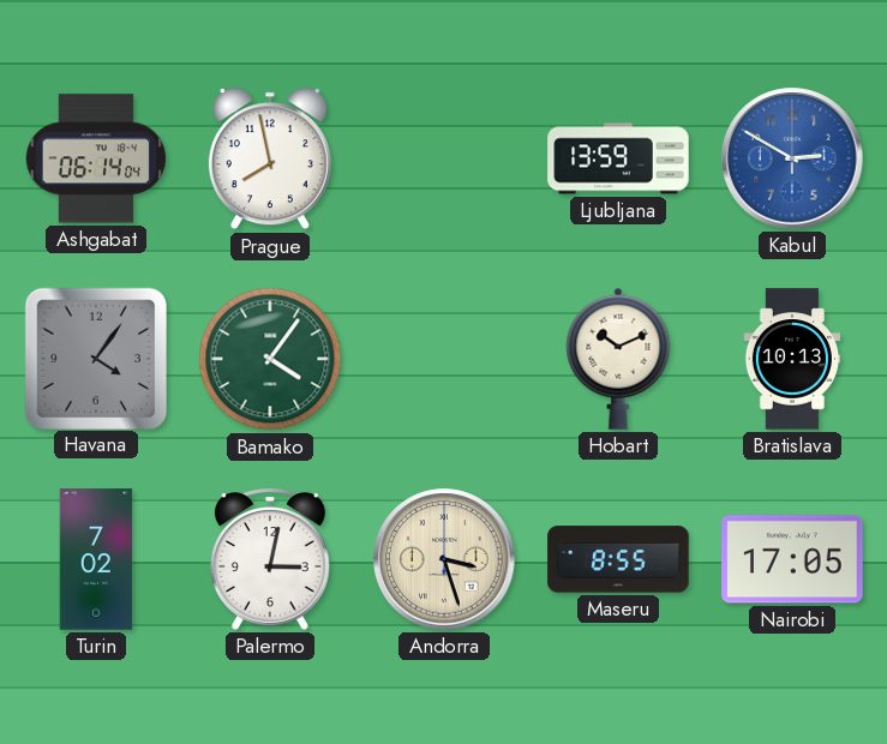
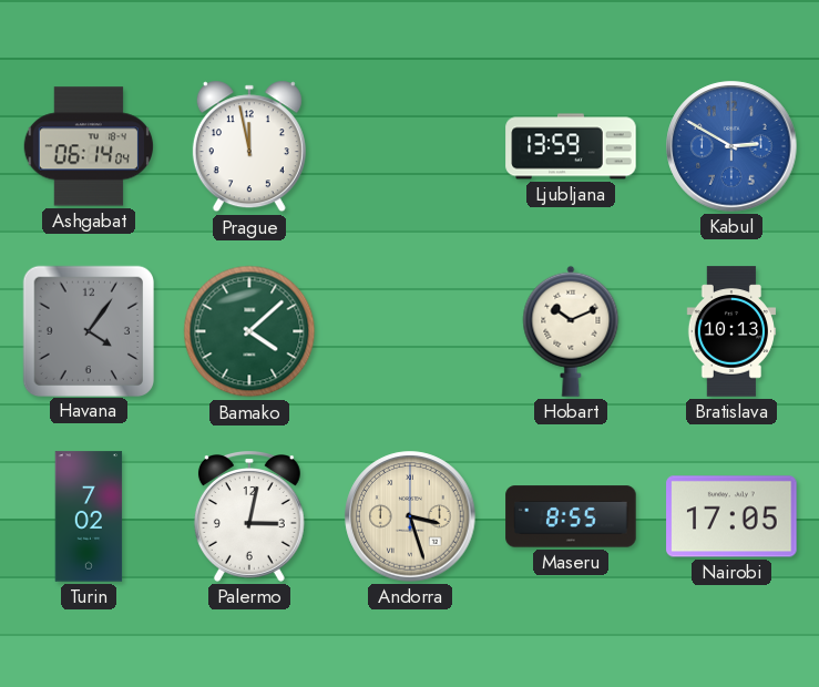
Prague: 7:58 -> 11:58 (249, 146)
Bamako: 4:06 -> 4:08 (249, 331)
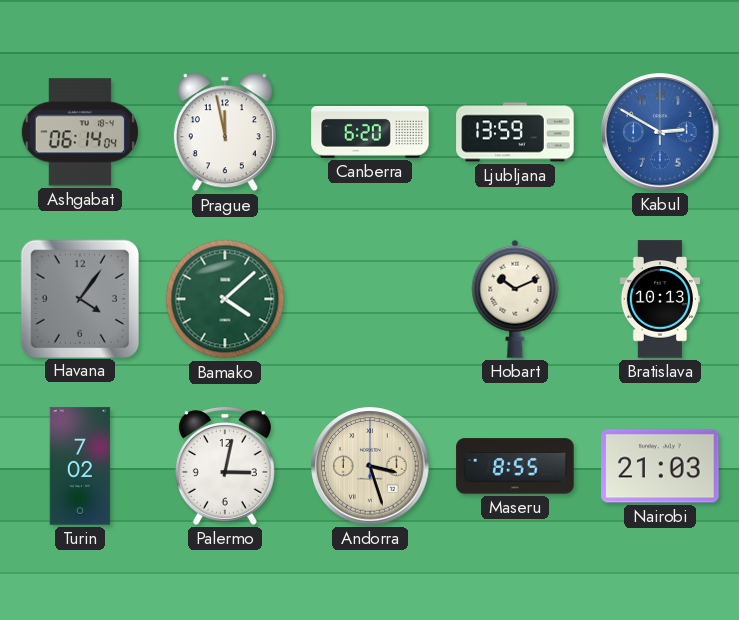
Canberra: none -> 6:20 (370, 132)
Nairobi: 17:05 -> 21:03 (660, 466)
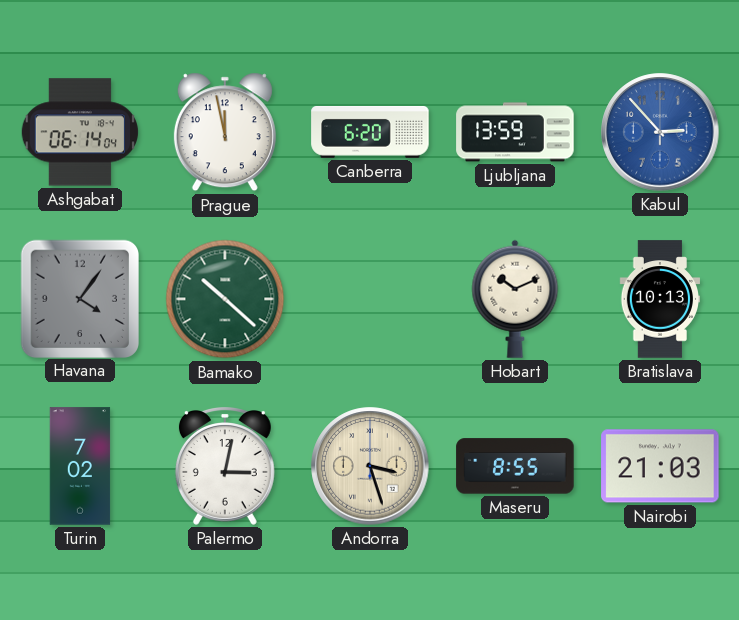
Kabul: 2:50 -> 2:53 (660, 132)
Bamako: 4:08 -> 10:22 (225, 299)
